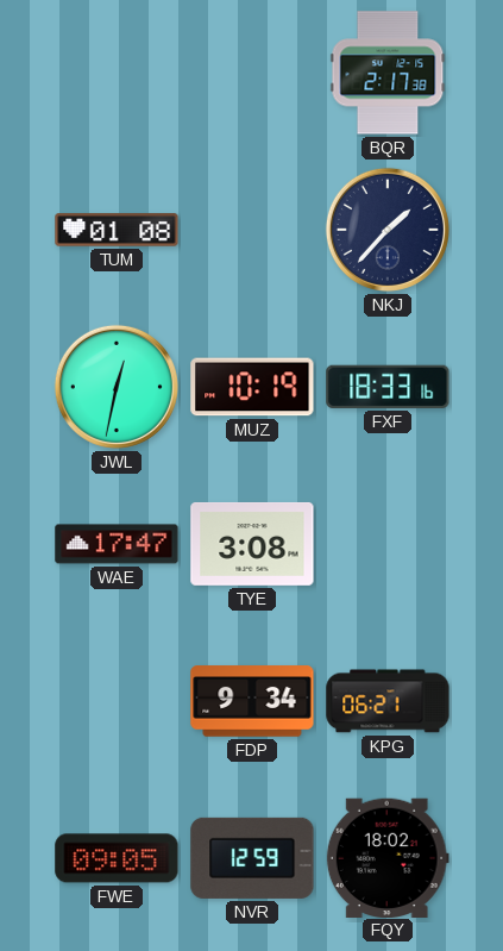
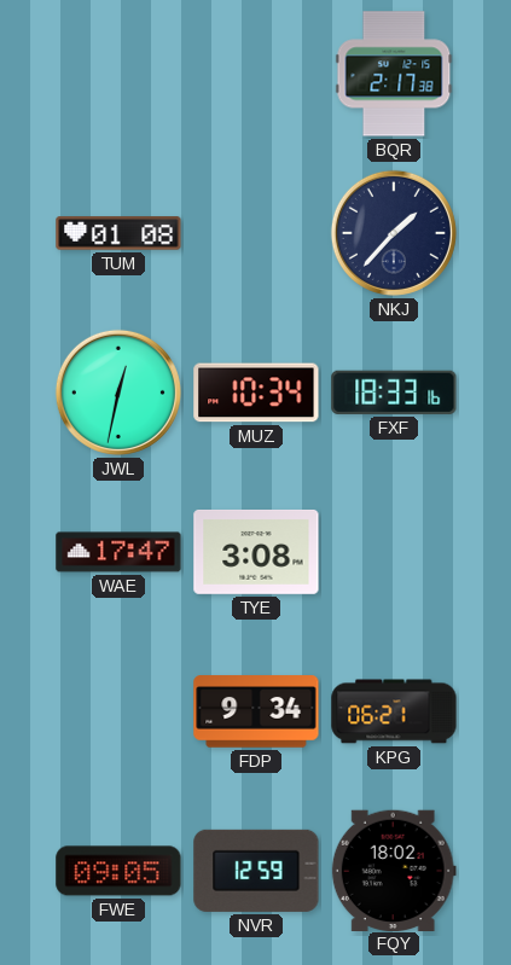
MUZ: 10:19 -> 10:34 (256, 393)
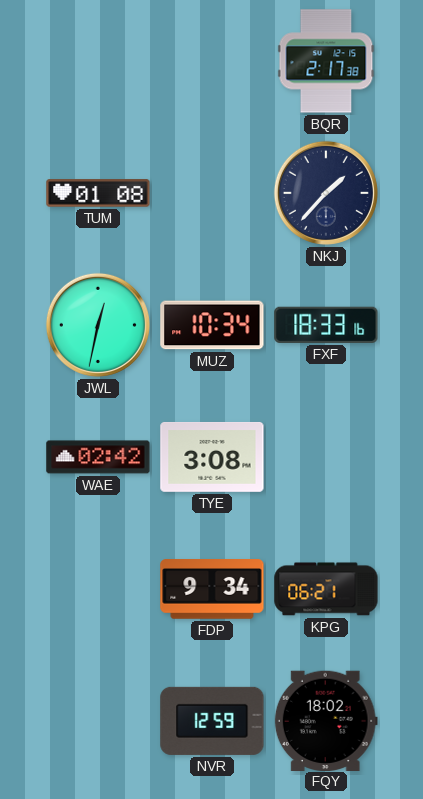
WAE: 17:47 -> 02:42 (98, 457)
FWE: 09:05 -> none (118, 871)
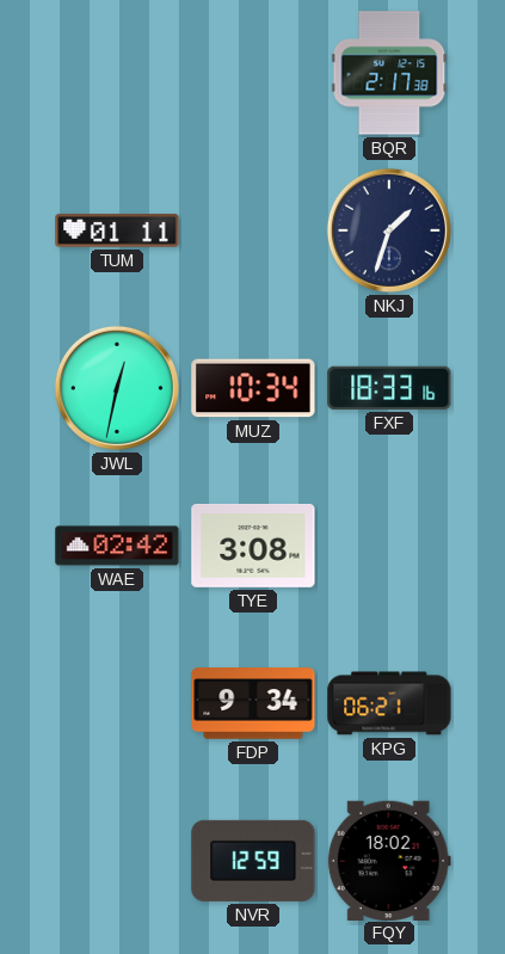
TUM: 01:08 -> 01:11 (117, 230)
NKJ: 1:37 -> 1:33 (389, 230)
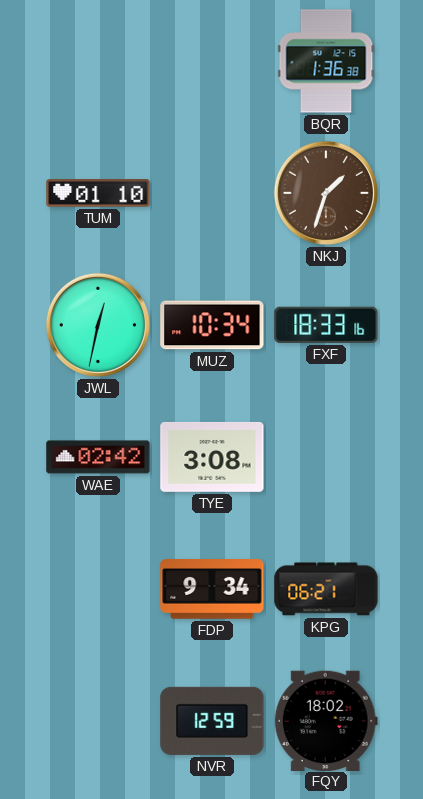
BQR: 2:17 -> 1:36 (326, 61)
TUM: 01:11 -> 01:10 (98, 193)
NKJ dial: navy -> brown (326, 193)
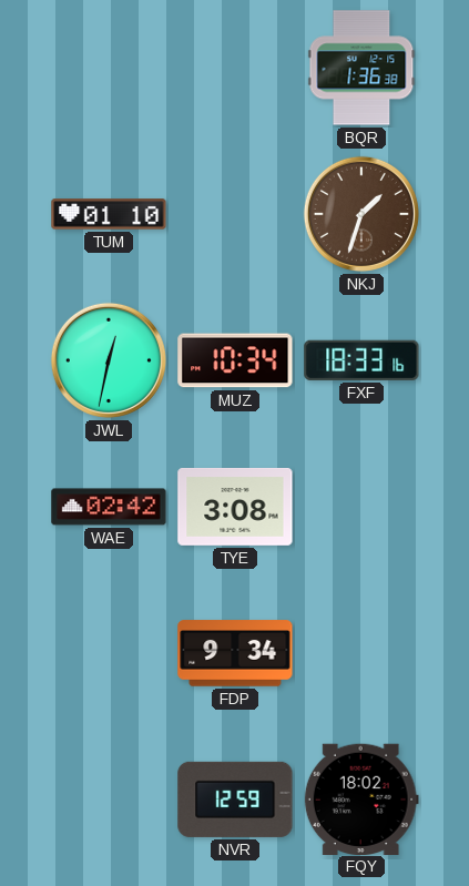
KPG: 06:21 -> none (326, 589)
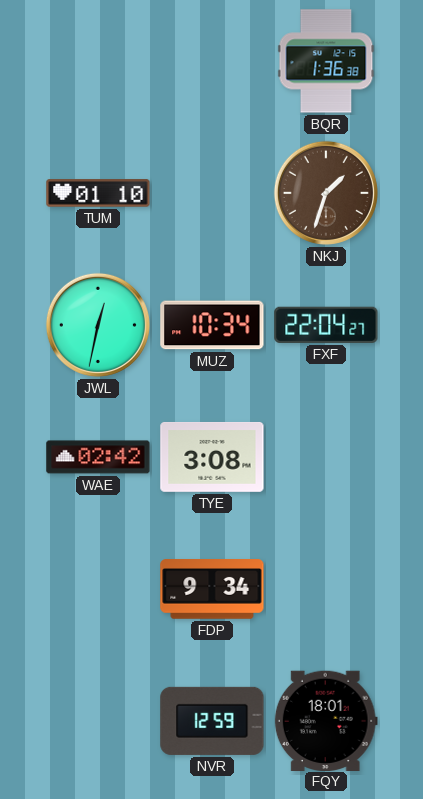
FXF: 18:33 -> 22:04 (326, 325)
FQY: 18:02 -> 18:01 (326, 720)
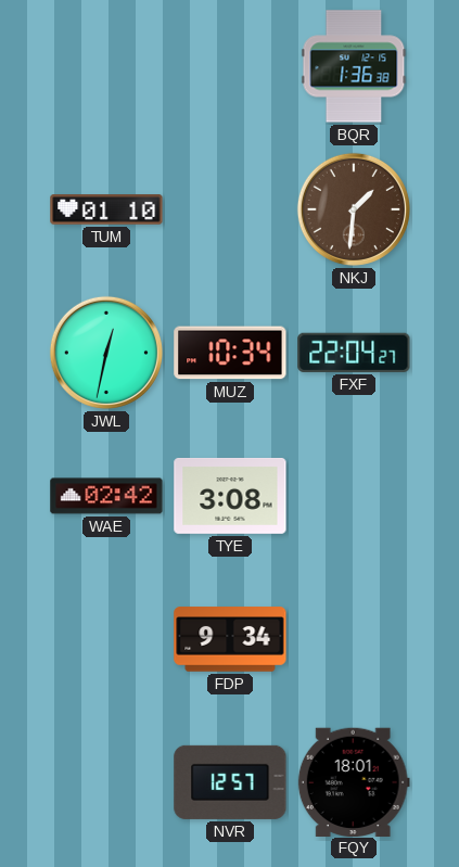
NKJ: 1:33 -> 1:31 (354, 209)
NVR: 12:59 -> 12:57 (230, 782)
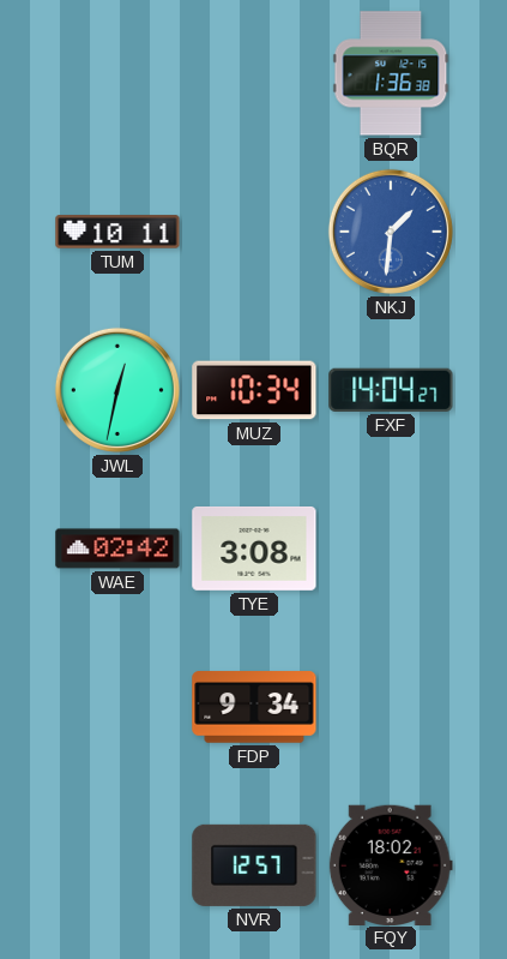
TUM: 01:10 -> 10:11 (117, 232)
NKJ dial: brown -> blue (391, 232)
FXF: 22:04 -> 14:04 (391, 390)
FQY: 18:01 -> 18:02 (391, 864)
